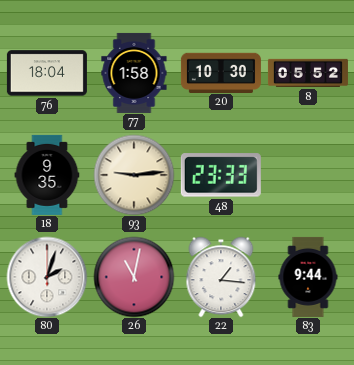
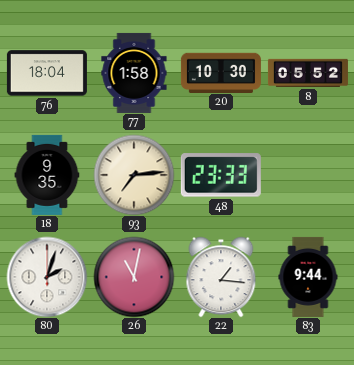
93: 9:14 -> 7:14 (134, 175)
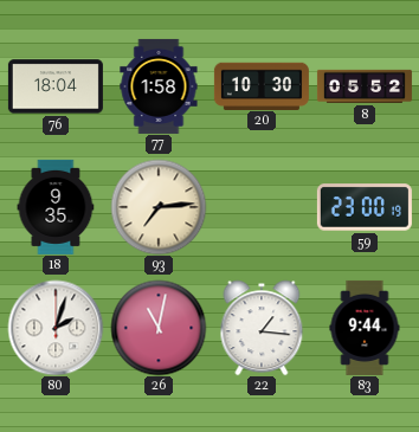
48: 23:33 -> none (221, 175)
59: none -> 23:00 (365, 207)
